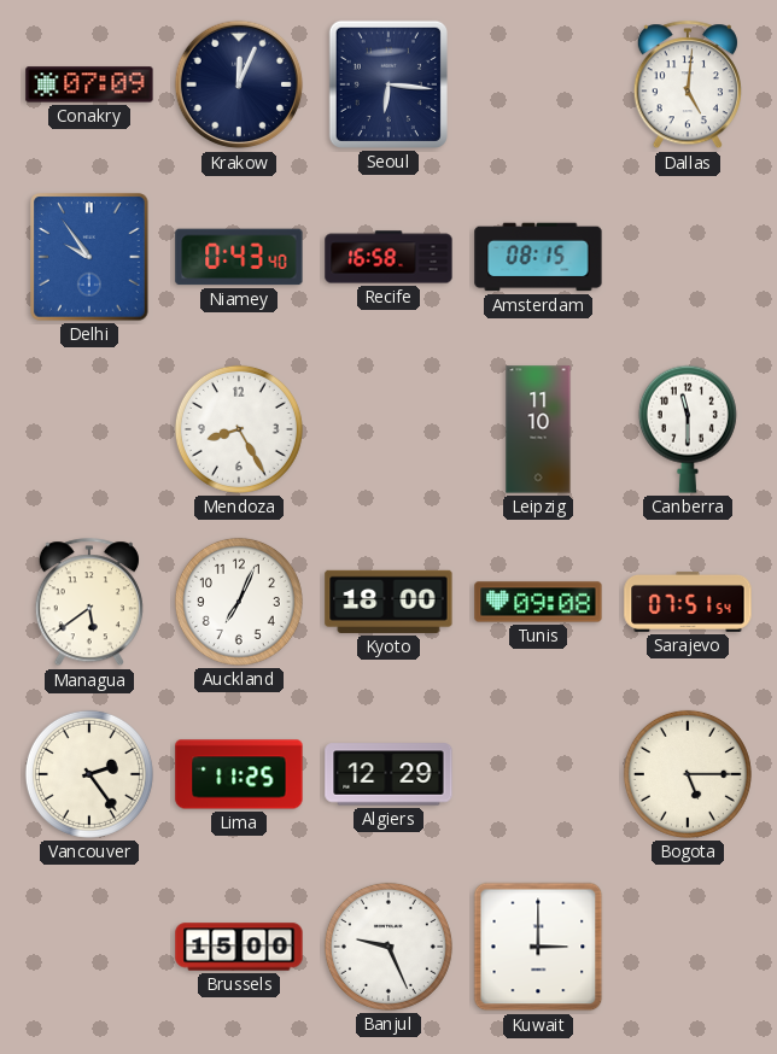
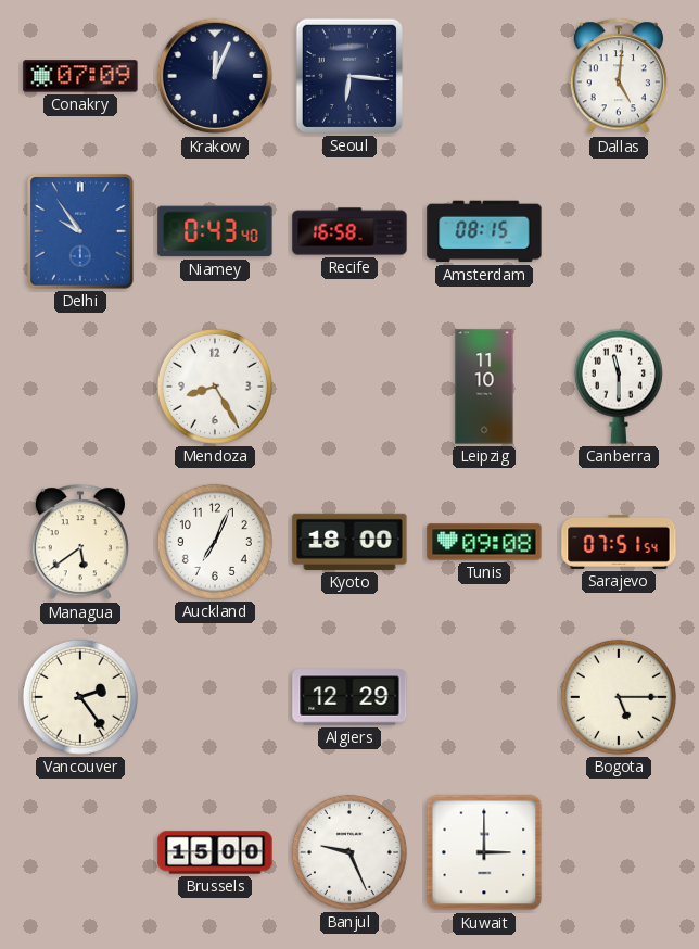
Lima: 11:25 -> none (239, 774)
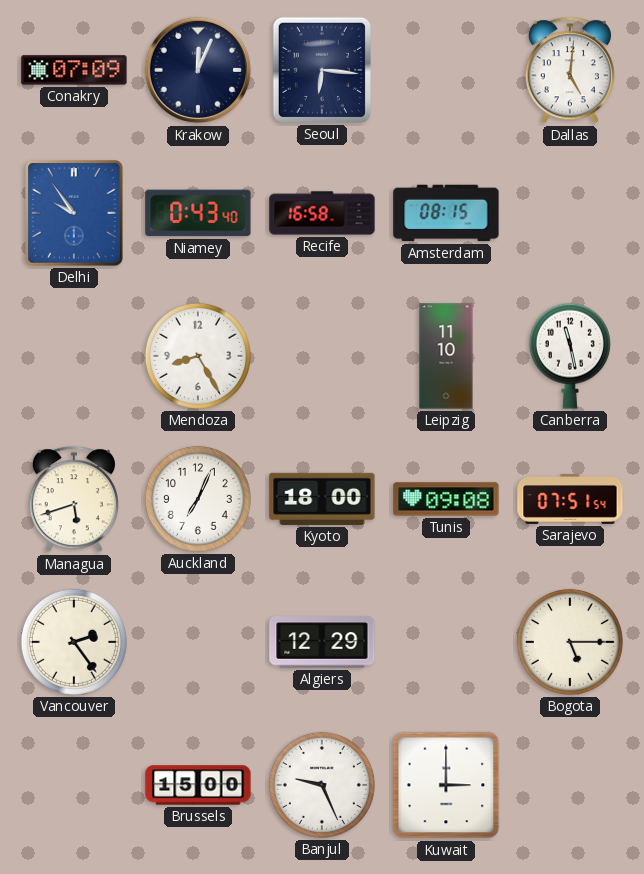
Canberra: 11:30 -> 11:28 (570, 356)
Managua: 5:39 -> 5:42 (74, 500)
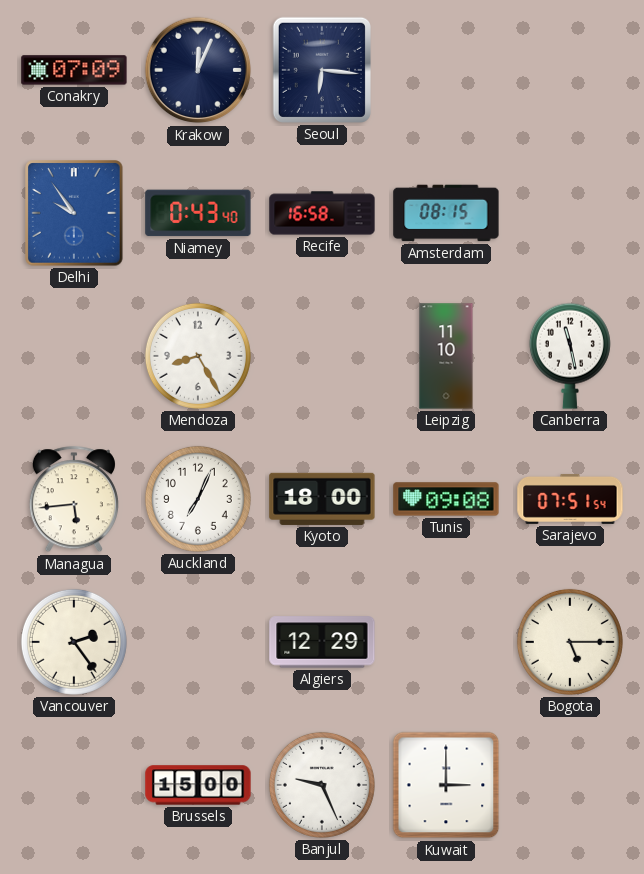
Dallas: 5:01 -> none (570, 71)
Managua: 5:42 -> 5:44 (74, 500)
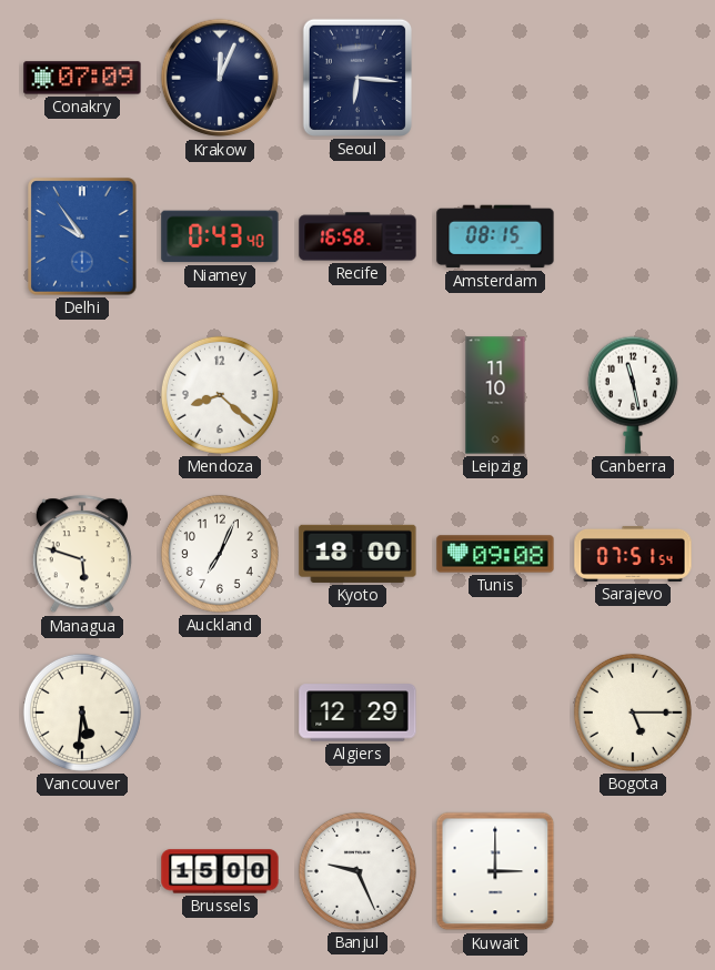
Mendoza: 8:25 -> 8:22 (220, 395)
Managua: 5:44 -> 5:48 (82, 555)
Vancouver: 2:24 -> 5:31 (82, 713)
